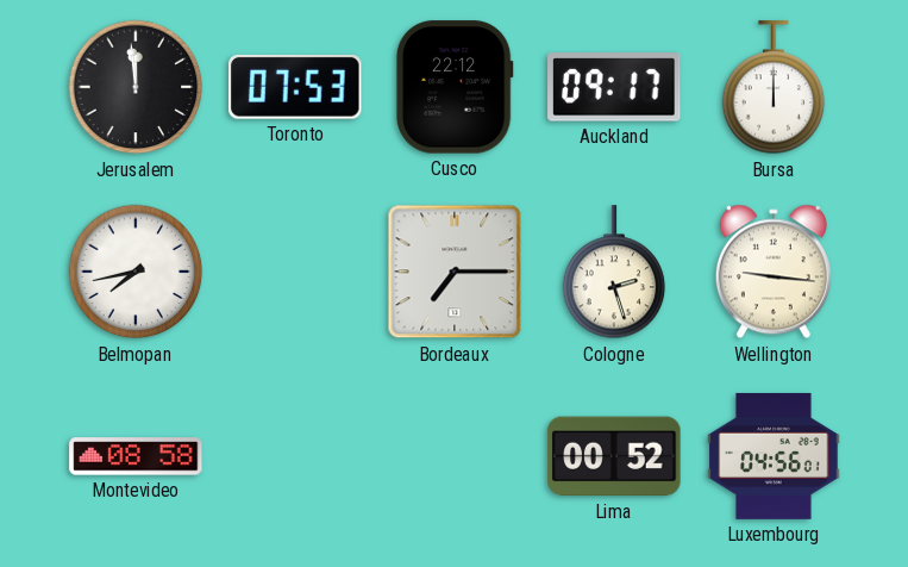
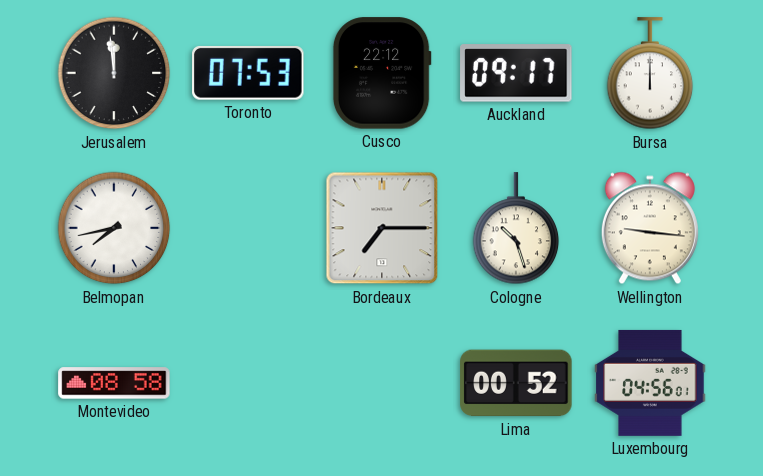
Cologne: 2:27 -> 10:27 (516, 229)
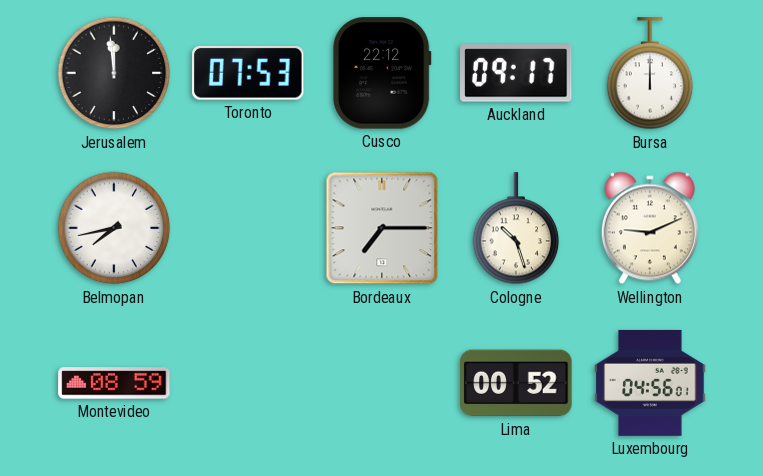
Wellington: 9:16 -> 9:11 (650, 228)
Montevideo: 08:58 -> 08:59 (114, 383)
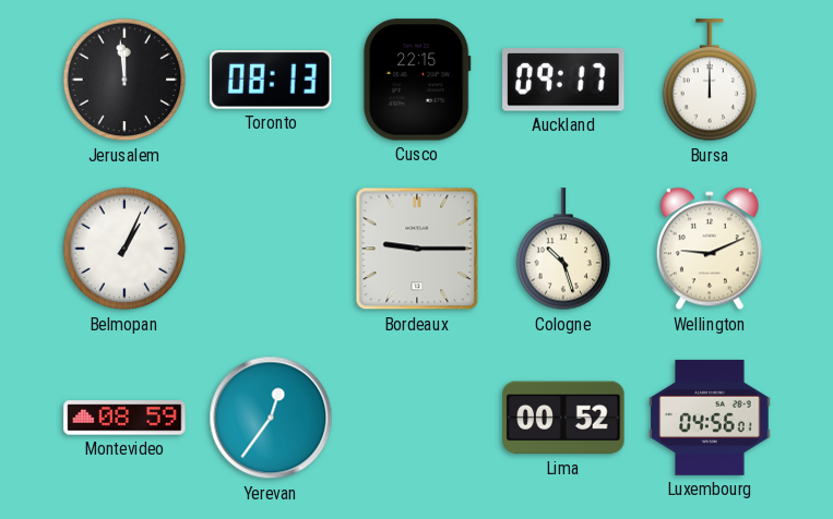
Toronto: 07:53 -> 08:13 (271, 80)
Cusco: 22:12 -> 22:15 (417, 80)
Belmopan: 7:43 -> 1:04 (124, 249)
Bordeaux: 7:15 -> 9:15 (417, 249)
Yerevan: none -> 12:36 (271, 418)
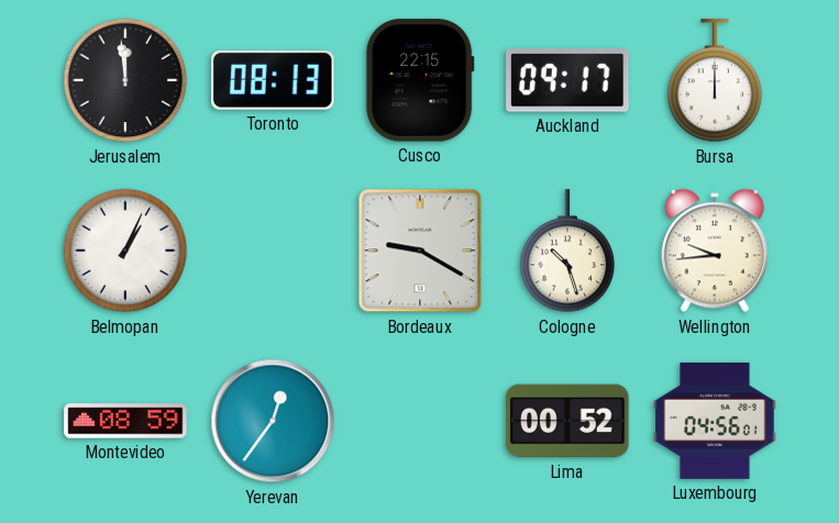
Bordeaux: 9:15 -> 9:20 (420, 251)
Wellington: 9:11 -> 9:44 (715, 251)
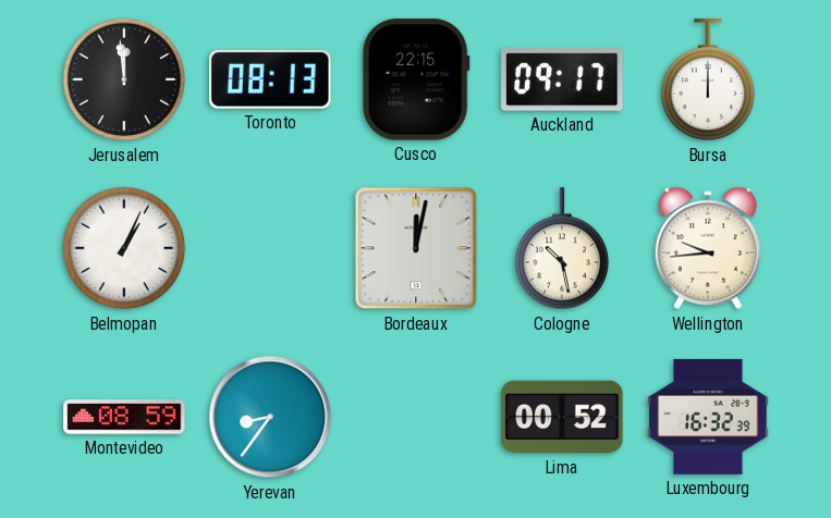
Bordeaux: 9:20 -> 12:02 (416, 248)
Cologne: 10:27 -> 10:28 (562, 249)
Yerevan: 12:36 -> 8:36 (270, 417)
Luxembourg: 04:56 -> 16:32 (708, 417)
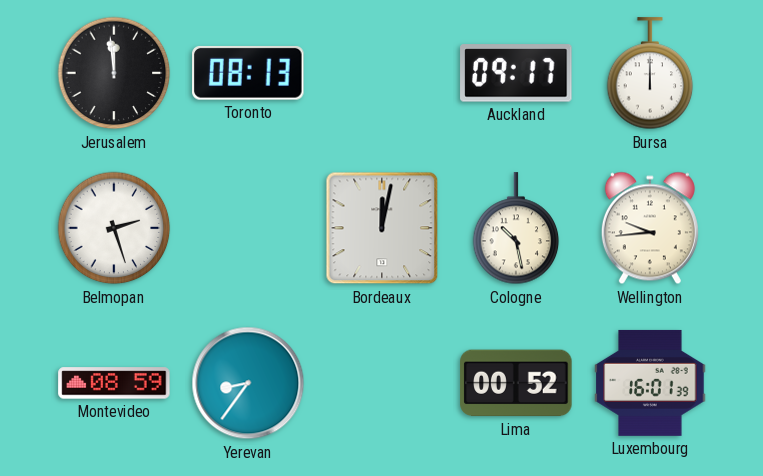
Cusco: 22:15 -> none (416, 79)
Belmopan: 1:04 -> 2:27 (114, 228)
Luxembourg: 16:32 -> 16:01 (650, 383)
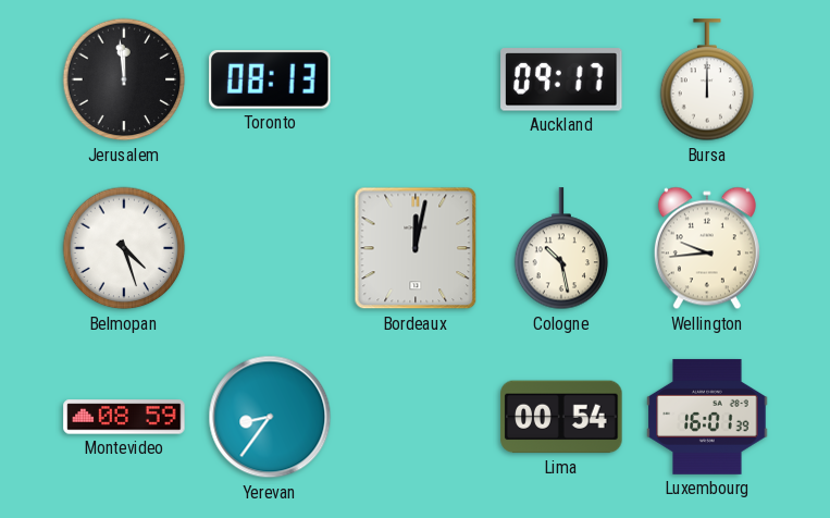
Belmopan: 2:27 -> 4:27 (124, 248)
Lima: 00:52 -> 00:54 (561, 417)
